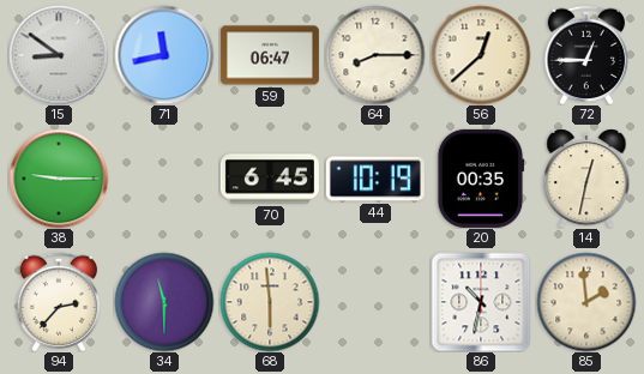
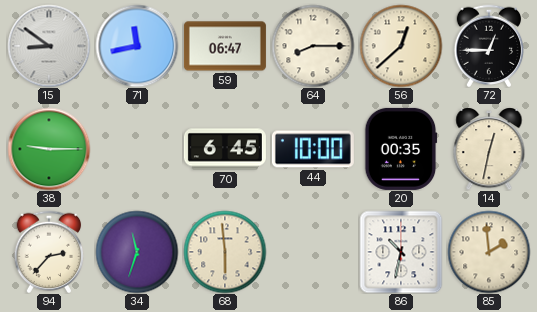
44: 10:19 -> 10:00 (313, 149)
34: 11:30 -> 11:33 (137, 252)
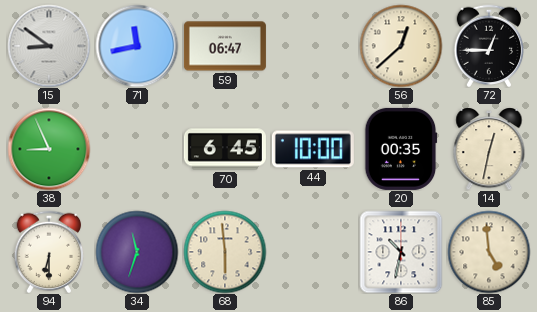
64: 8:15 -> none (313, 46)
38: 9:15 -> 8:56 (49, 149)
94: 2:37 -> 6:30 (49, 252)
85: 1:59 -> 4:59 (489, 252)
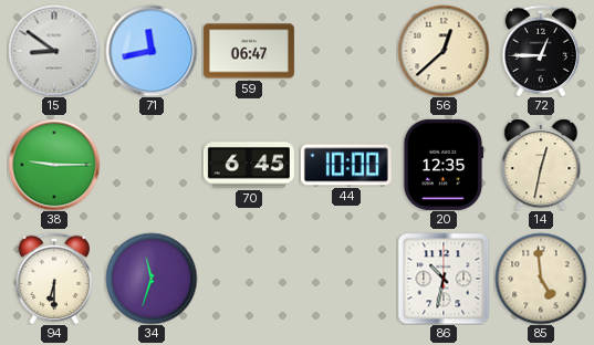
38: 8:56 -> 9:15 (54, 165)
20: 00:35 -> 12:35 (444, 165)
68: 5:59 -> none (225, 252)
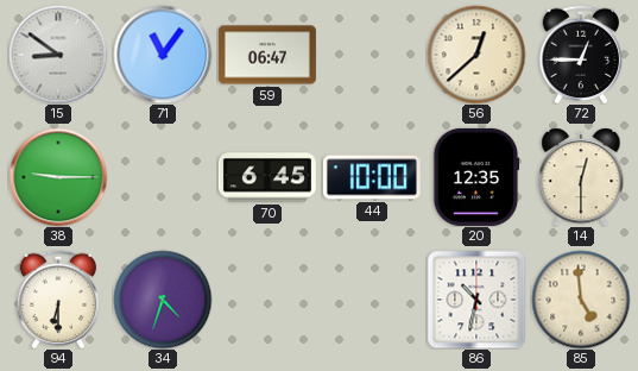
71: 11:43 -> 11:06 (163, 55)
14: 12:32 -> 12:30 (581, 177)
34: 11:33 -> 4:33 (163, 300)
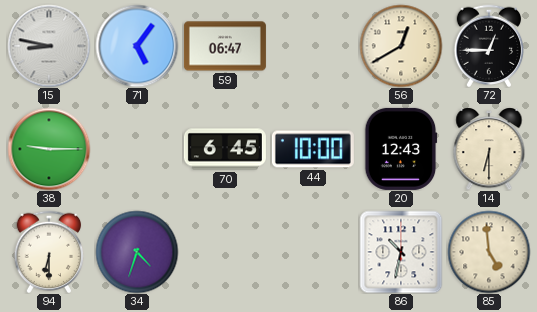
15: 8:51 -> 8:47 (49, 46)
71: 11:06 -> 5:06 (137, 46)
56: 12:38 -> 12:40 (401, 46)
20: 12:35 -> 12:43 (401, 149)
14: 12:30 -> 6:30 (489, 149)
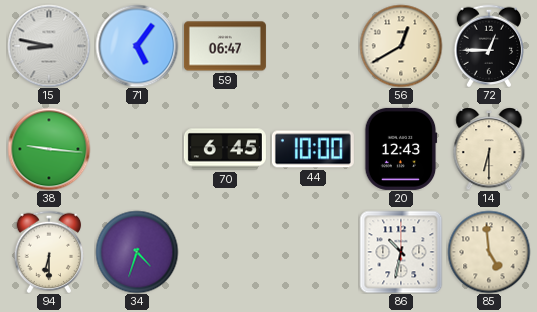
38: 9:15 -> 9:16 (49, 149)
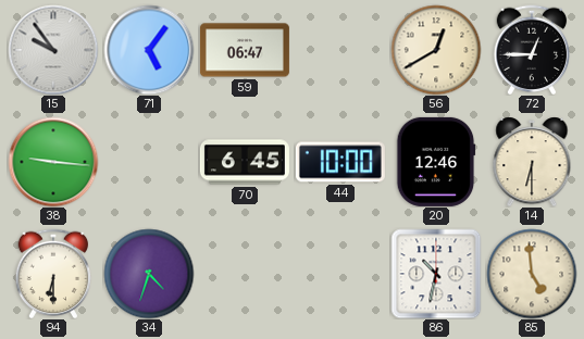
15: 8:47 -> 9:54 (53, 50)
20: 12:43 -> 12:46 (436, 162)
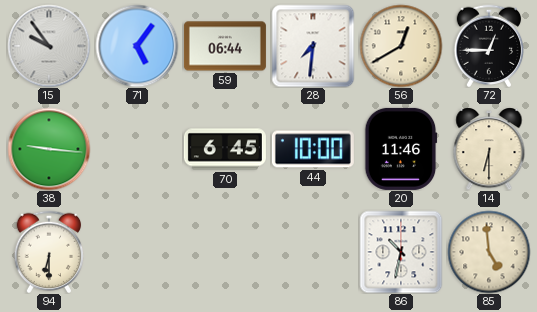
59: 06:47 -> 06:44 (225, 46)
28: none -> 7:31 (313, 46)
20: 12:46 -> 11:46 (401, 149)
34: 4:33 -> none (149, 274)
